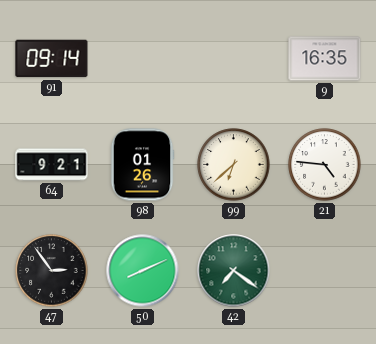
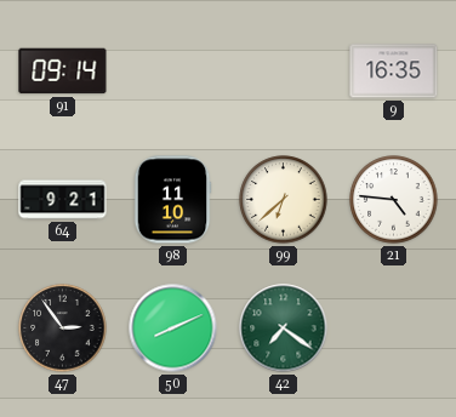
98: 01:26 -> 11:10 (172, 200)
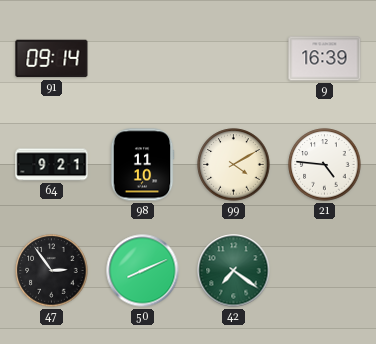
9: 16:35 -> 16:39 (325, 59)
99: 6:38 -> 4:10 (234, 165)
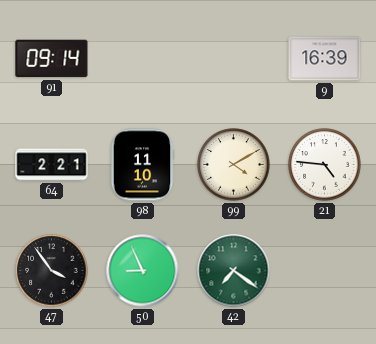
64: 9:21 -> 2:21 (52, 165)
47: 2:54 -> 3:54 (52, 271)
50: 8:11 -> 8:56 (143, 271)
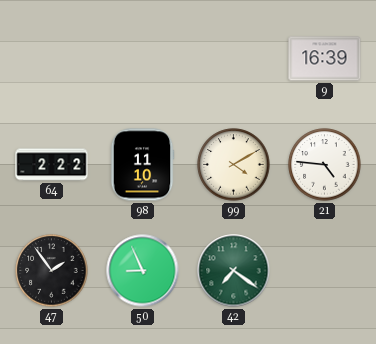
91: 09:14 -> none (52, 59)
64: 2:21 -> 2:22 (52, 165)
47: 3:54 -> 1:54 (52, 271)
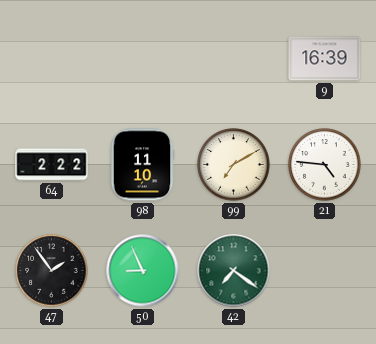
99: 4:10 -> 7:10 (234, 165)
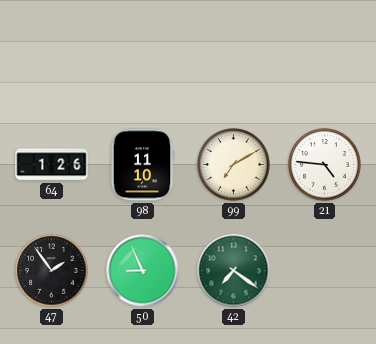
9: 16:39 -> none (325, 59)
64: 2:22 -> 1:26 (52, 165)
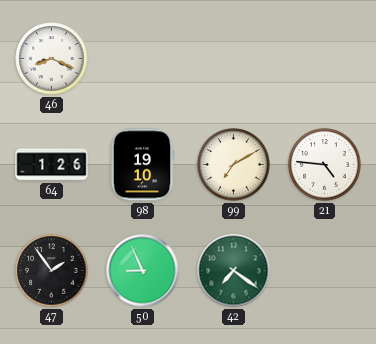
46: none -> 8:19 (52, 59)
98: 11:10 -> 19:10 (142, 165)
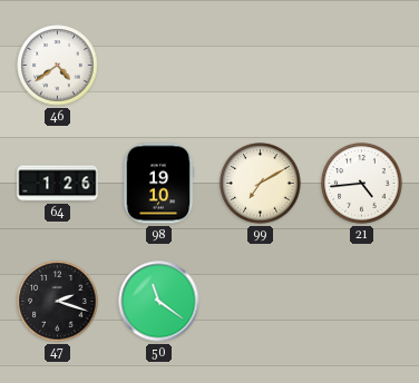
46: 8:19 -> 4:39 (58, 66)
21: 4:46 -> 4:44 (362, 184)
47: 1:54 -> 2:18 (58, 302)
50: 8:56 -> 11:21 (159, 302)
42: 7:21 -> none (234, 271)
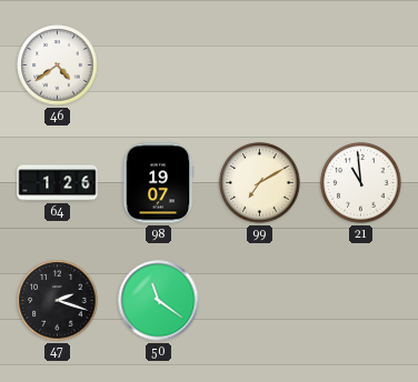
98: 19:10 -> 19:07 (158, 183)
21: 4:44 -> 10:59 (361, 183)
